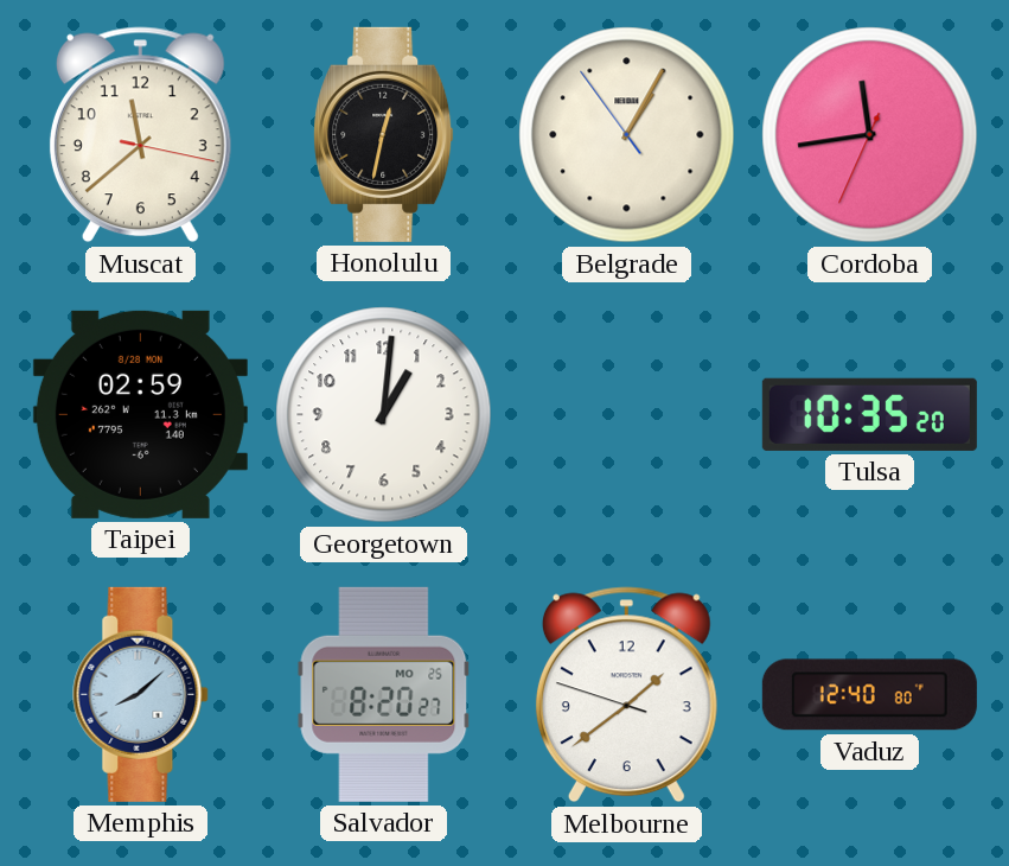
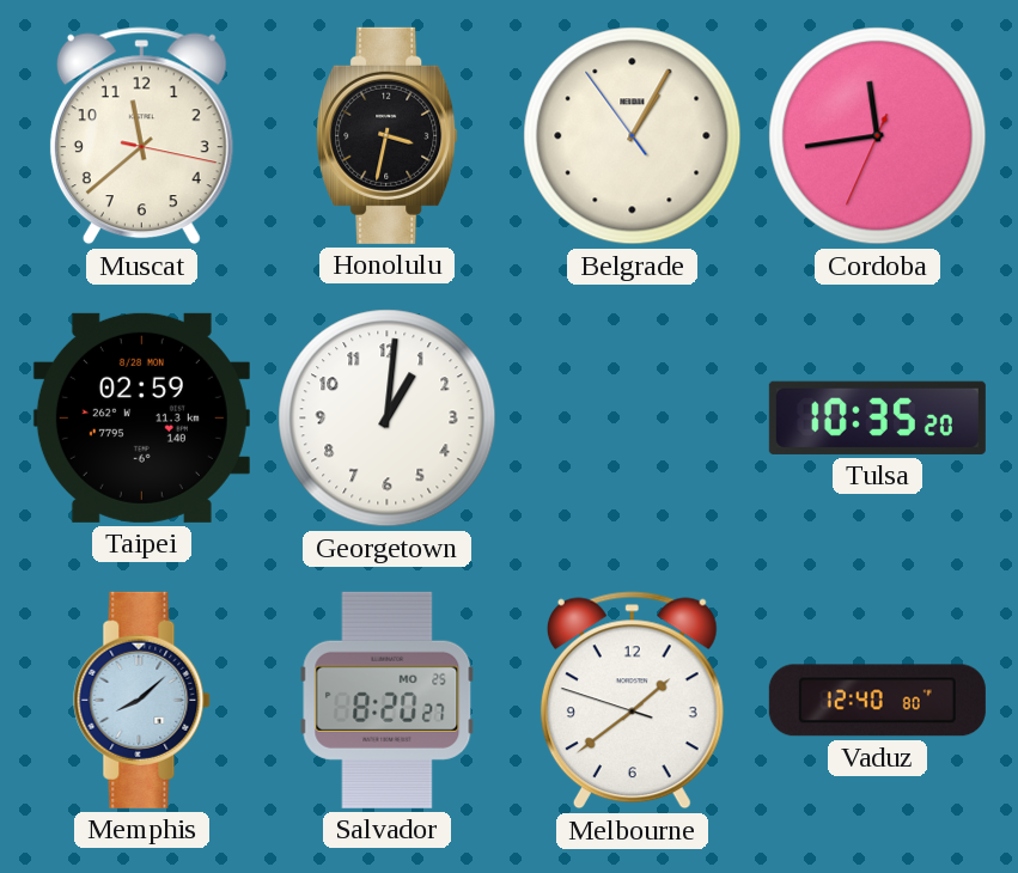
Honolulu: 12:32 -> 3:32 (388, 135)
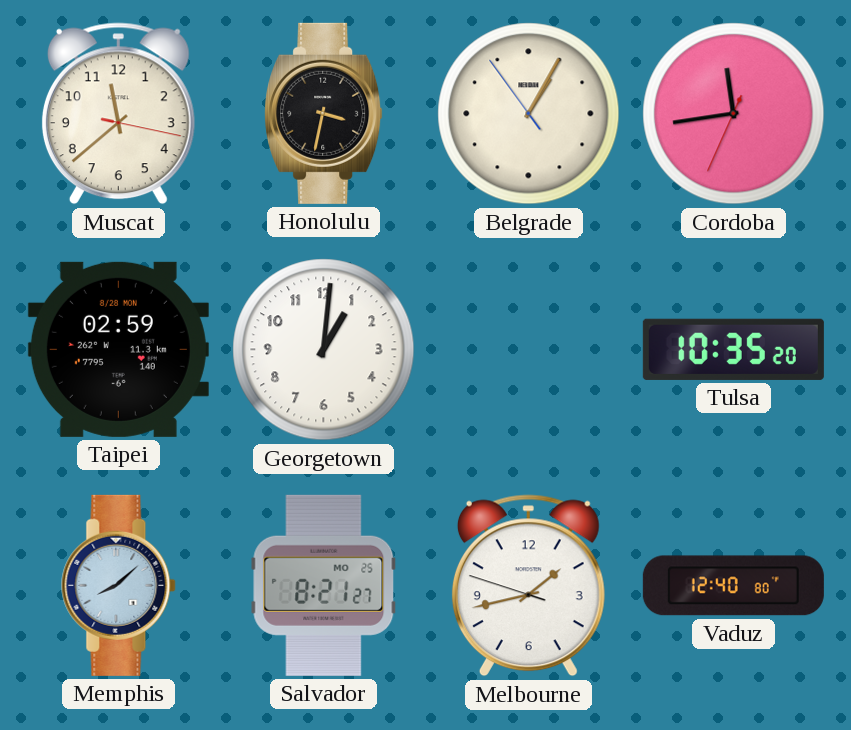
Salvador: 8:20 -> 8:21 (324, 585)
Melbourne: 1:38 -> 1:42 (528, 586)
